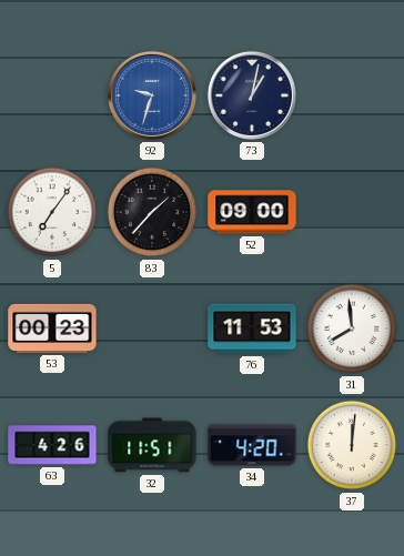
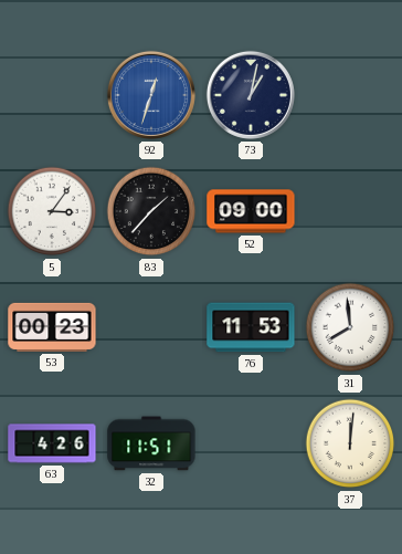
92: 9:33 -> 12:33 (151, 95)
5: 7:06 -> 3:06 (52, 211)
34: 4:20 -> none (252, 445)
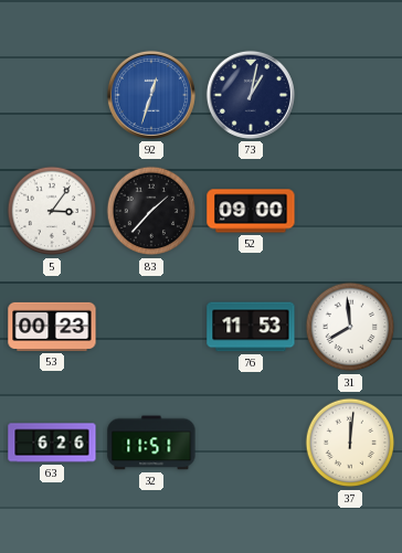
63: 4:26 -> 6:26 (52, 443)
